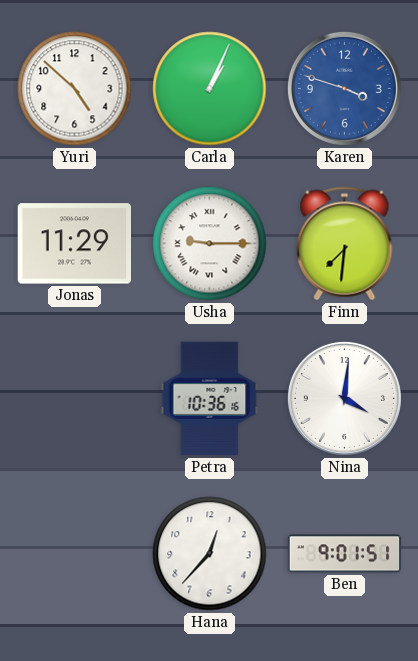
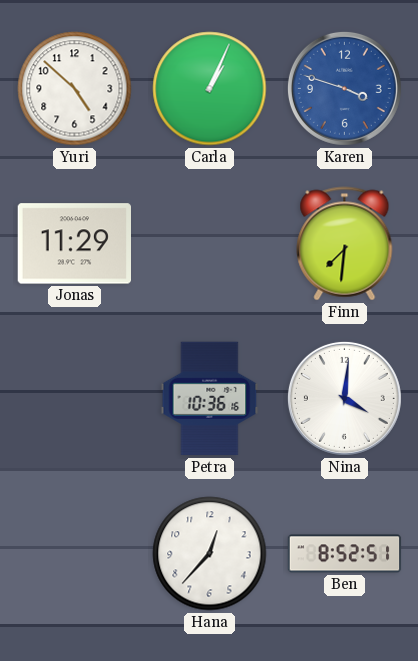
Usha: 9:15 -> none (210, 244)
Ben: 9:01 -> 8:52 (345, 554)
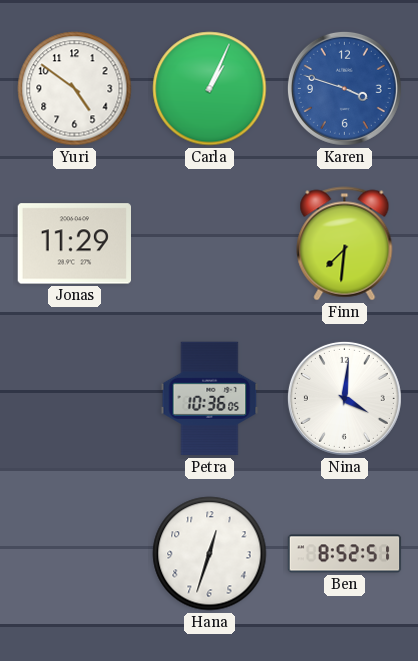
Yuri: 4:52 -> 4:51 (75, 89)
Petra: 10:36:16 -> 10:36:05 (210, 399)
Hana: 12:37 -> 12:33 (210, 554)
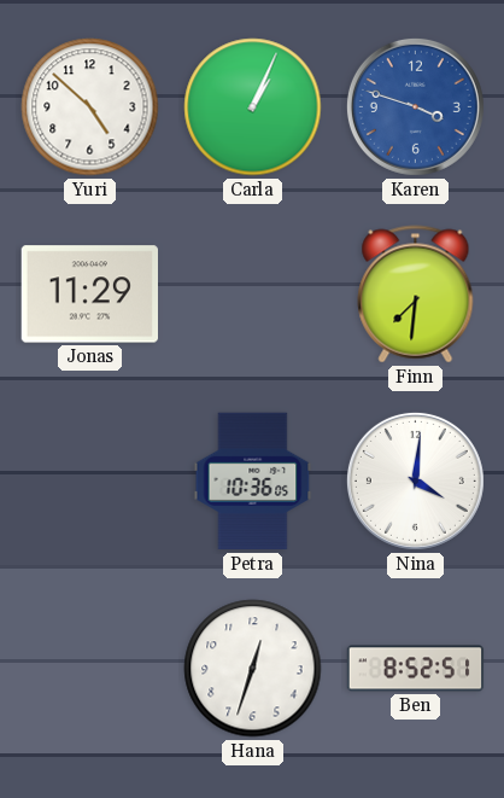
Yuri: 4:51 -> 4:52 (90, 107)
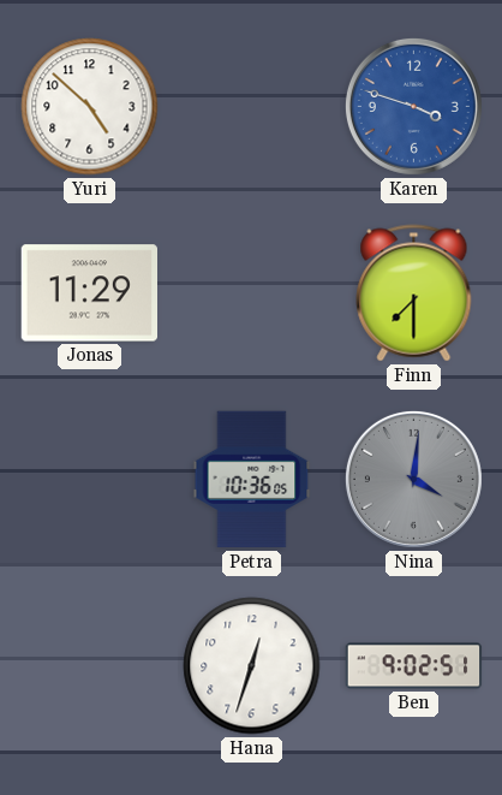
Carla: 1:04 -> none (253, 107)
Finn: 7:31 -> 7:30 (414, 293)
Nina dial: white -> grey (413, 479)
Ben: 8:52 -> 9:02 (414, 666)
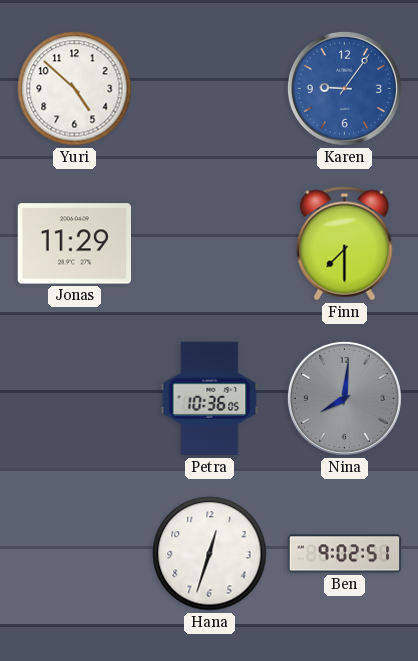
Karen: 3:48 -> 9:06 (344, 88)
Nina: 4:01 -> 8:01 (344, 398)
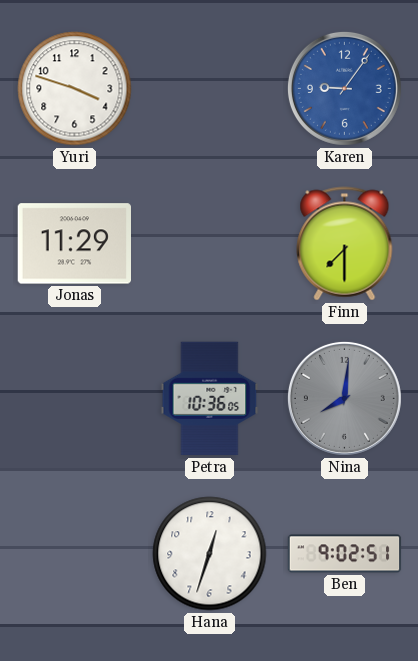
Yuri: 4:52 -> 3:48 (75, 89)
